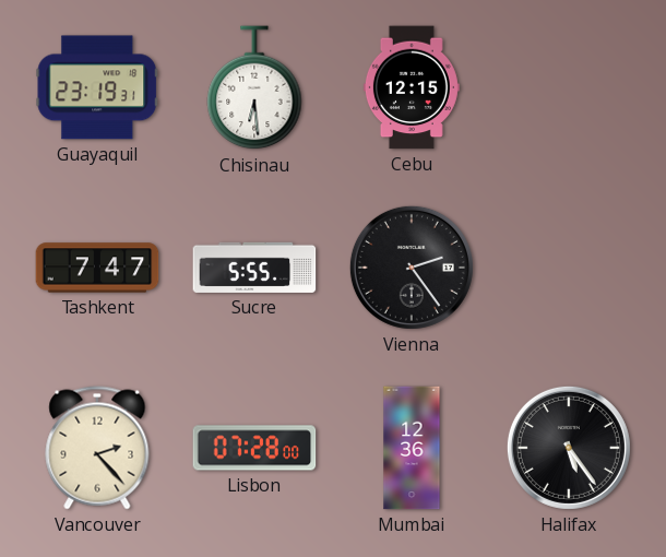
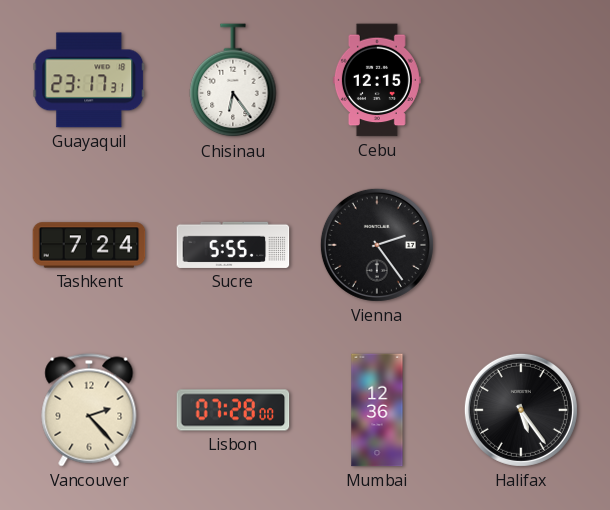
Guayaquil: 23:19 -> 23:17 (89, 80)
Chisinau: 6:29 -> 6:24 (233, 81)
Tashkent: 7:47 -> 7:24 (89, 245)
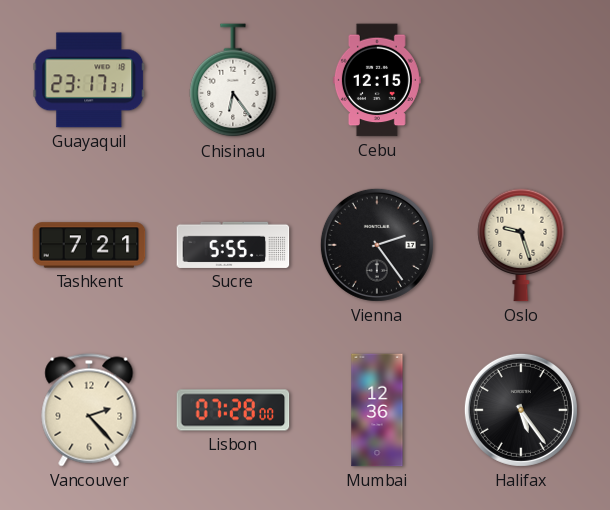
Tashkent: 7:24 -> 7:21 (89, 245)
Oslo: none -> 9:27 (521, 245)
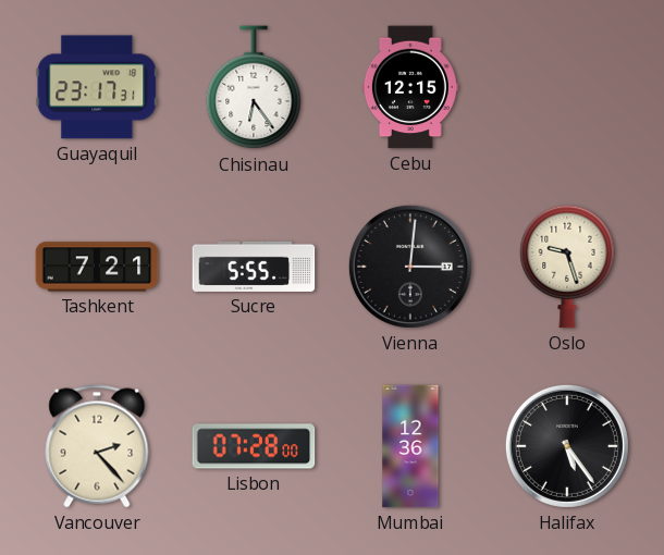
Vienna: 2:24 -> 3:01 (410, 267)
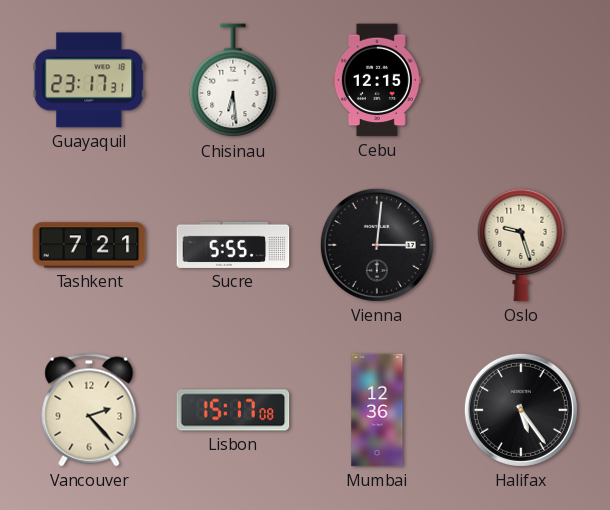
Chisinau: 6:24 -> 6:29 (233, 81)
Lisbon: 07:28 -> 15:17 (233, 410)
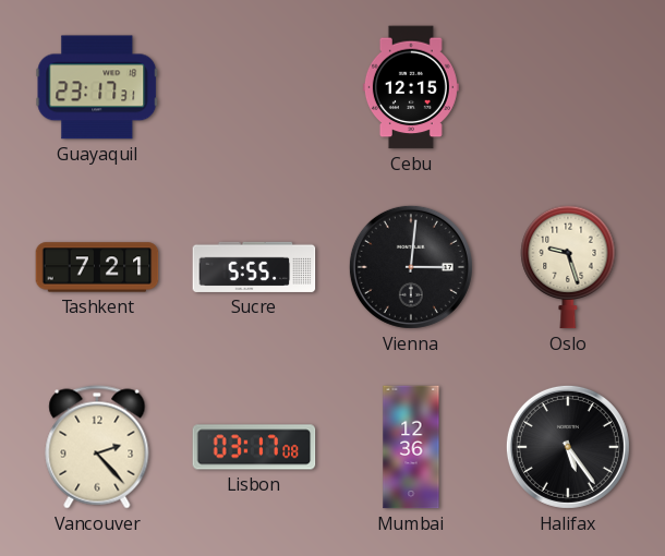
Chisinau: 6:29 -> none (233, 81)
Lisbon: 15:17 -> 03:17 (254, 447)
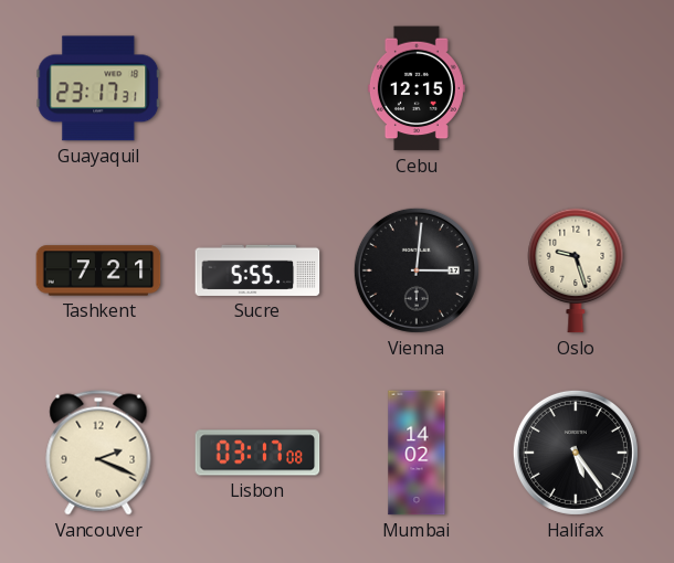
Vancouver: 2:23 -> 2:19 (98, 453)
Mumbai: 12:36 -> 14:02 (417, 453)
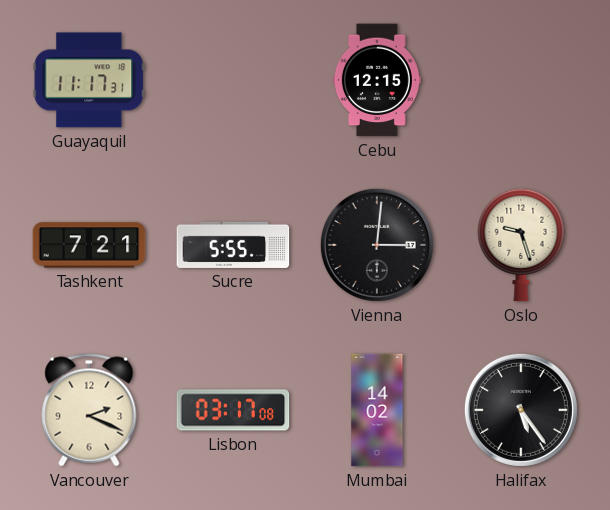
Guayaquil: 23:17 -> 11:17 (89, 80)
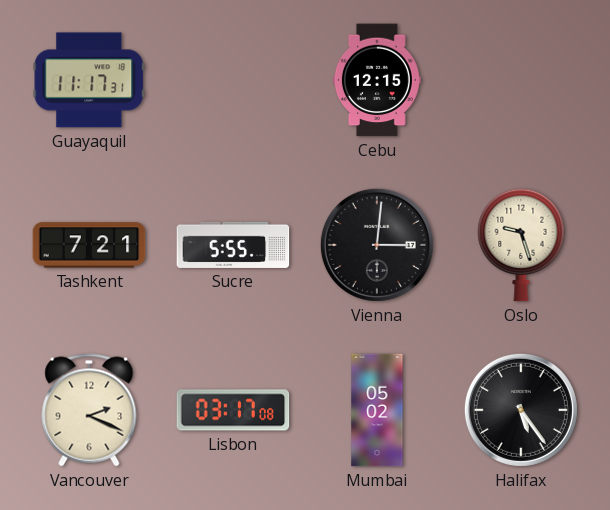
Mumbai: 14:02 -> 05:02 (377, 410)
